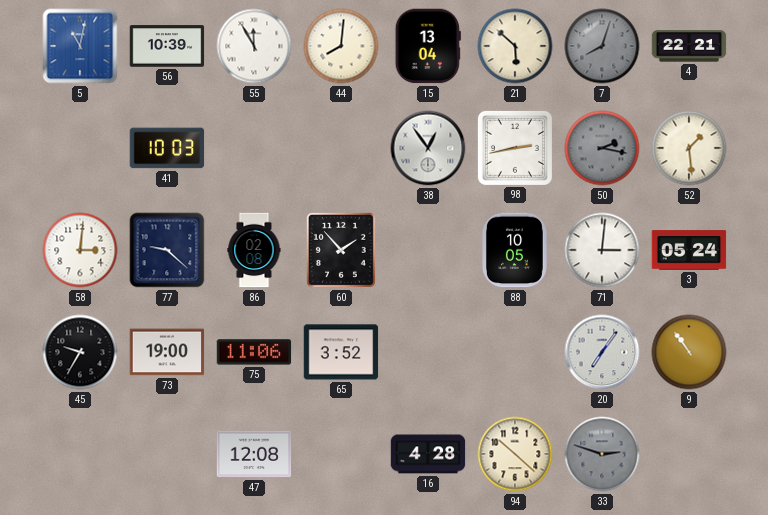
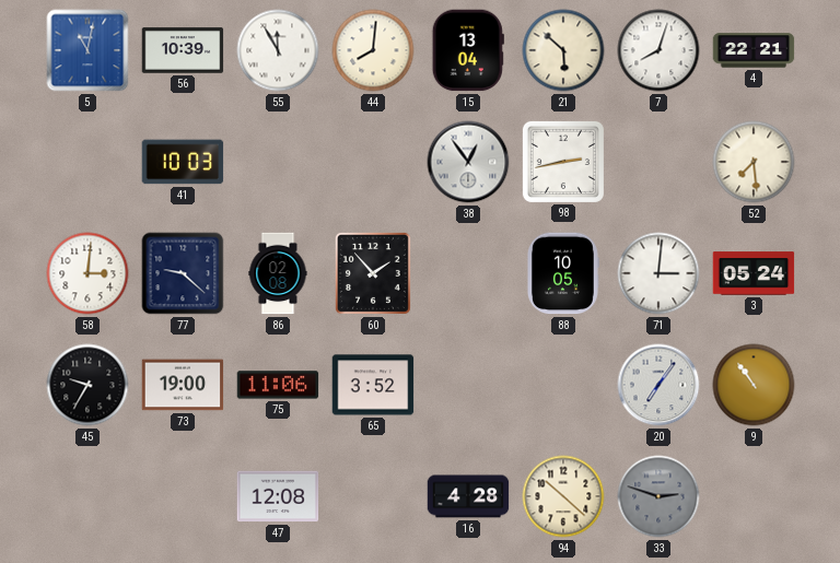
7 dial: grey -> white (658, 50)
50: 2:17 -> none (602, 148)
52: 1:29 -> 7:29 (754, 162)
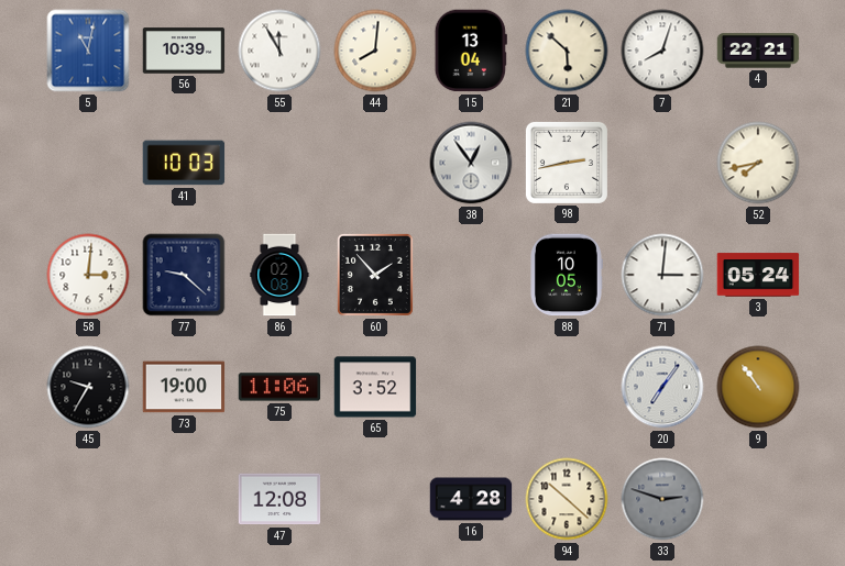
52: 7:29 -> 7:43 (758, 163)
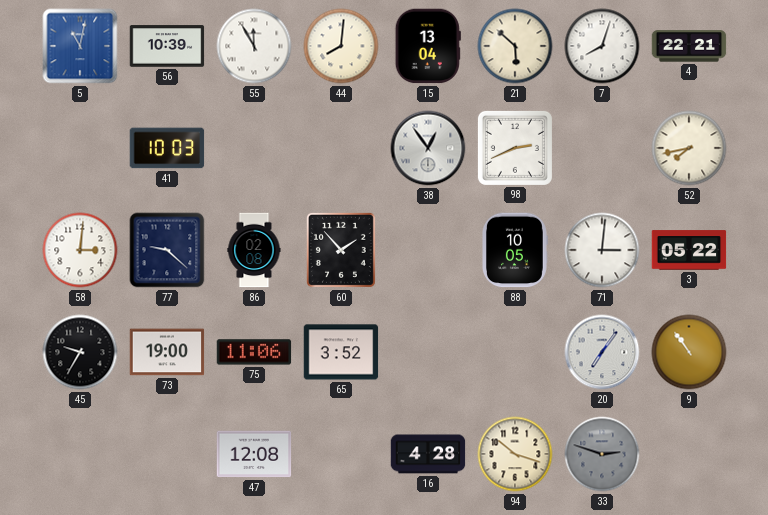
98: 2:43 -> 2:41 (515, 148)
3: 05:24 -> 05:22 (689, 250)
94: 10:22 -> 10:18 (515, 454)
